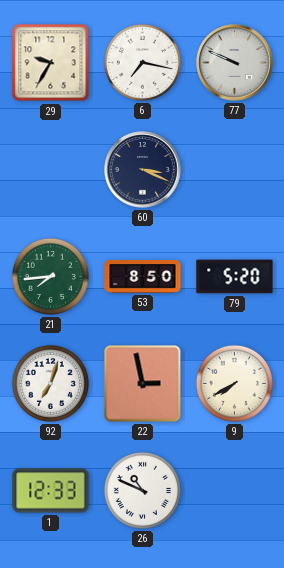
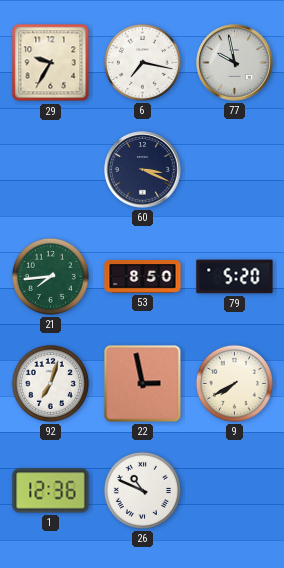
77: 9:49 -> 9:58 (235, 63)
1: 12:33 -> 12:36 (51, 491)
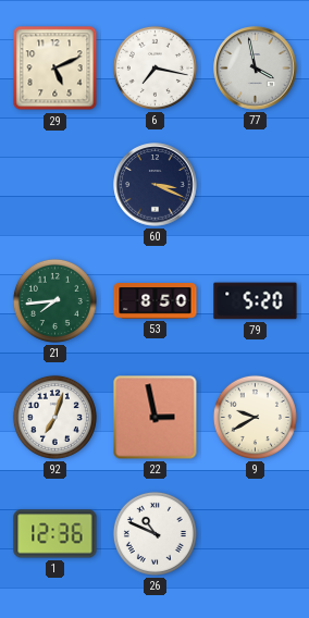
29: 9:35 -> 5:11 (55, 69)
77: 9:58 -> 3:58 (256, 69)
9: 7:40 -> 9:40 (255, 417)
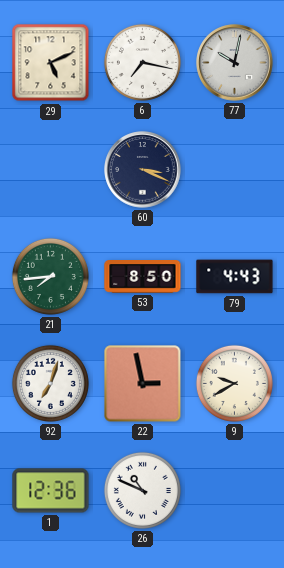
77: 3:58 -> 10:02 (235, 63)
79: 5:20 -> 4:43 (235, 277)
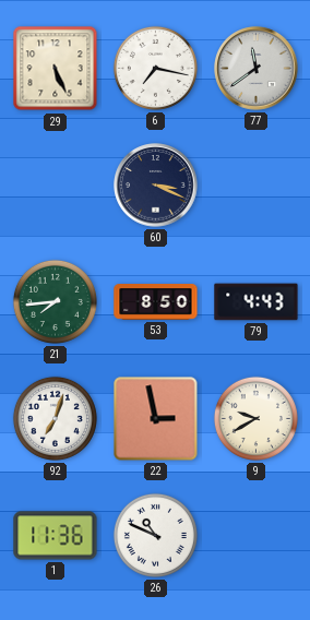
29: 5:11 -> 5:26 (56, 69)
77: 10:02 -> 11:39 (257, 69)
1: 12:36 -> 11:36 (56, 536)
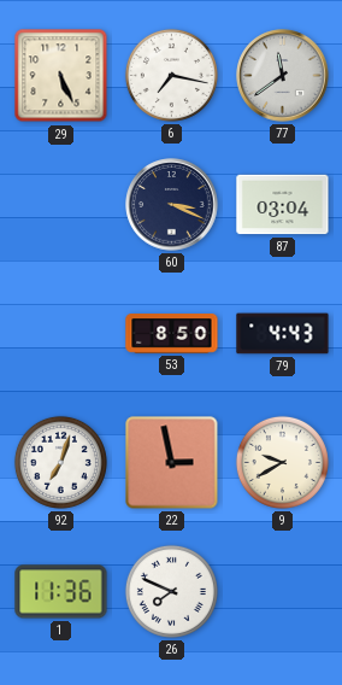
87: none -> 03:04 (283, 205)
21: 7:44 -> none (55, 301)
26: 10:49 -> 7:49 (171, 591)
